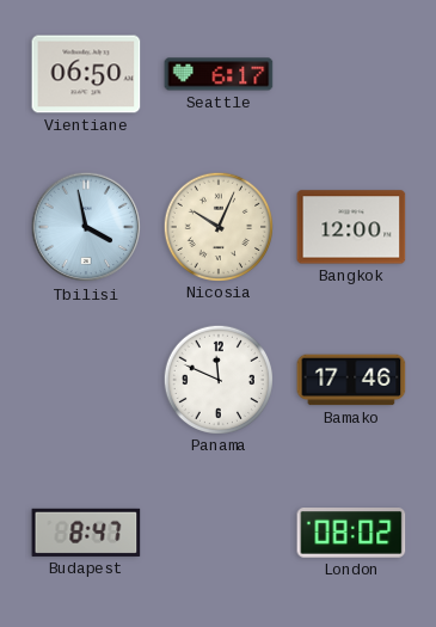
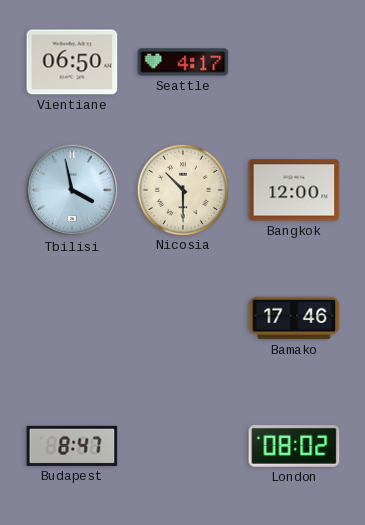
Seattle: 6:17 -> 4:17 (183, 62)
Nicosia: 10:04 -> 10:30 (182, 189)
Panama: 11:49 -> none (217, 379)
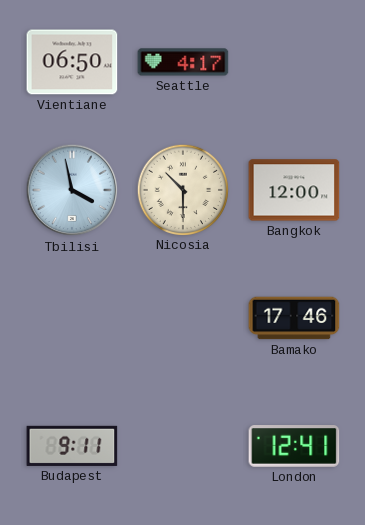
Budapest: 8:47 -> 9:11 (72, 446)
London: 08:02 -> 12:41 (294, 447)
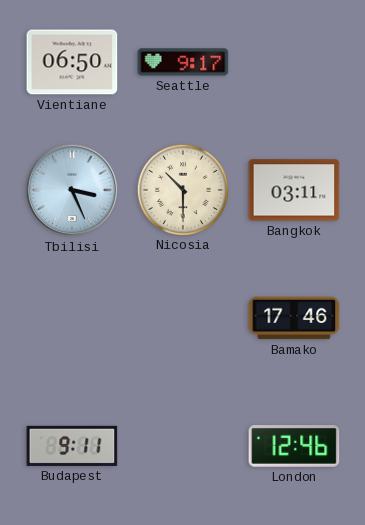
Seattle: 4:17 -> 9:17 (183, 62)
Tbilisi: 3:58 -> 3:26 (72, 190)
Bangkok: 12:00 -> 03:11 (294, 190)
London: 12:41 -> 12:46 (294, 447)
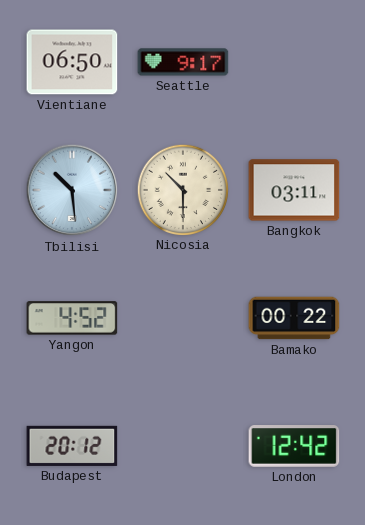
Tbilisi: 3:26 -> 10:29 (72, 190)
Yangon: none -> 4:52 (72, 318)
Bamako: 17:46 -> 00:22 (294, 318)
Budapest: 9:11 -> 20:12 (72, 446)
London: 12:46 -> 12:42 (294, 447)
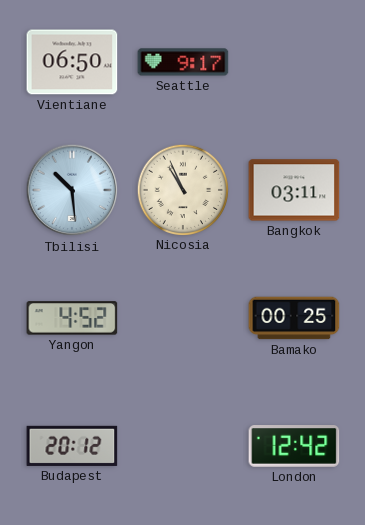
Nicosia: 10:30 -> 10:56 (182, 189)
Bamako: 00:22 -> 00:25 (294, 318)
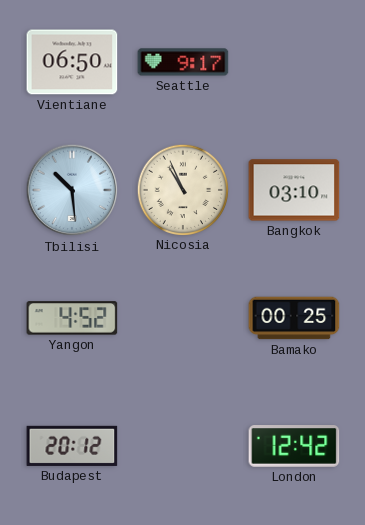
Bangkok: 03:11 -> 03:10 (294, 190)
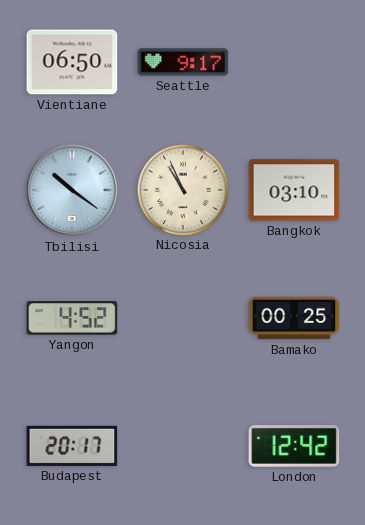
Tbilisi: 10:29 -> 10:21 (72, 190)
Budapest: 20:12 -> 20:17 (72, 446)
